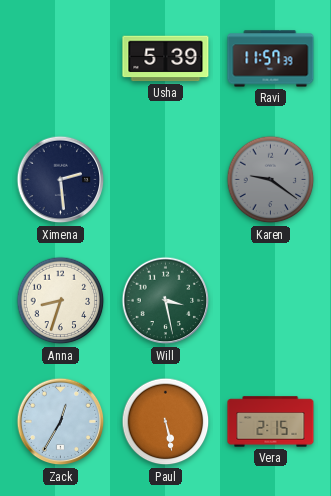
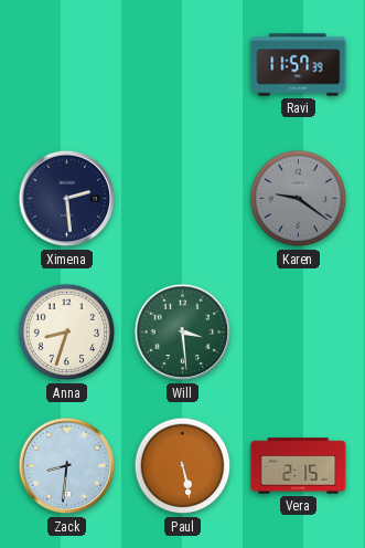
Usha: 5:39 -> none (166, 59)
Will: 3:28 -> 3:29 (183, 333)
Zack: 12:35 -> 8:31 (67, 466)
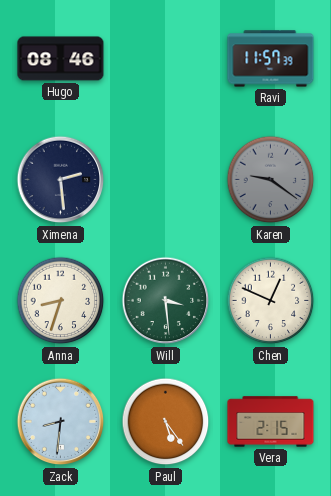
Hugo: none -> 08:46 (61, 59)
Chen: none -> 12:49 (271, 301)
Paul: 5:28 -> 5:24 (166, 422)
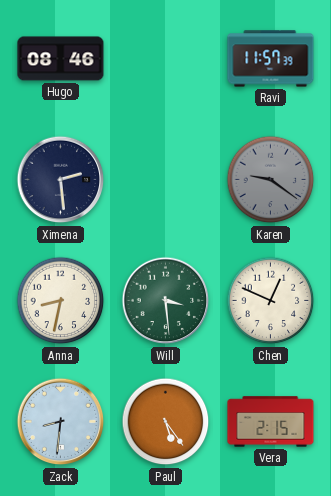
Anna: 8:33 -> 8:32 (61, 301)
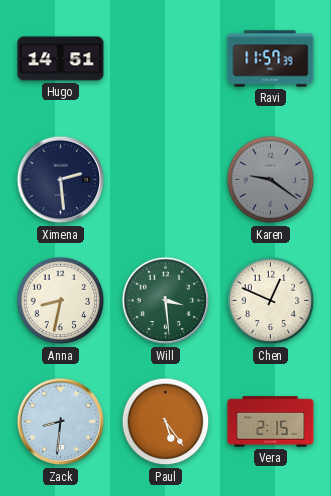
Hugo: 08:46 -> 14:51 (61, 59)
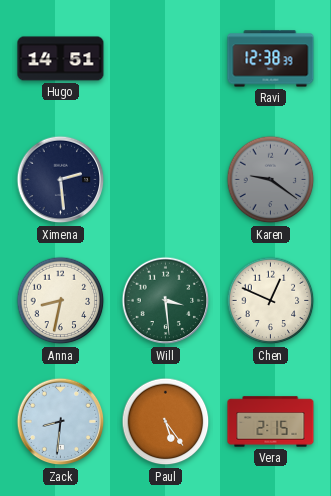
Ravi: 11:57 -> 12:38 (271, 59)
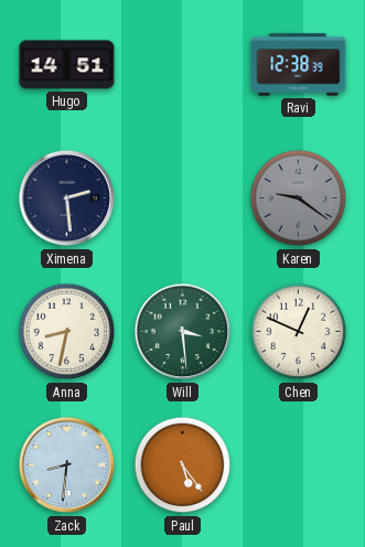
Vera: 2:15 -> none (271, 422)
